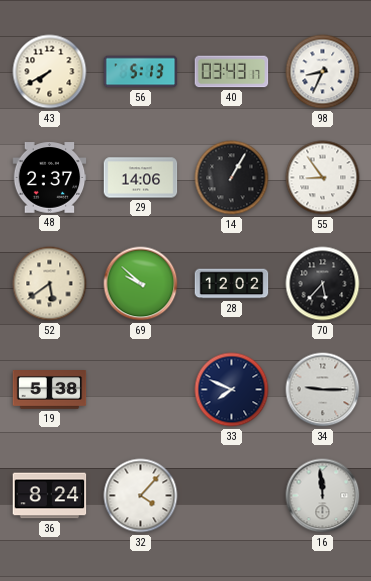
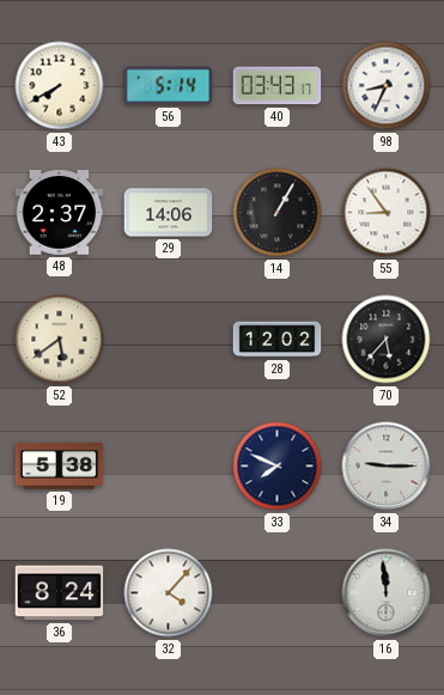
56: 5:13 -> 5:14 (169, 86)
69: 9:52 -> none (141, 284)
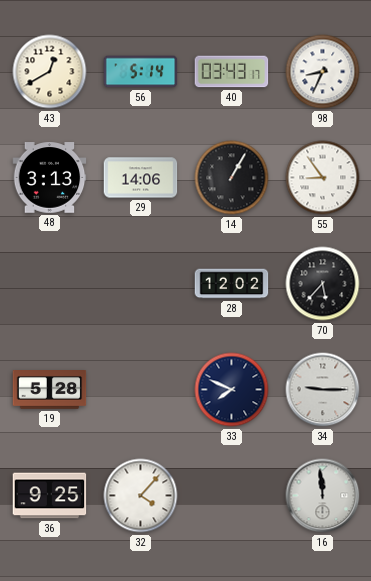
43: 7:40 -> 12:40 (50, 72)
48: 2:37 -> 3:13 (50, 178)
52: 5:39 -> none (60, 340)
19: 5:38 -> 5:28 (50, 390)
36: 8:24 -> 9:25 (50, 496)
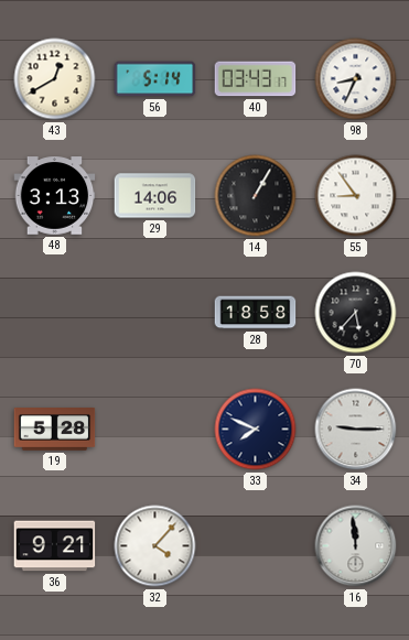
28: 12:02 -> 18:58 (256, 313)
36: 9:25 -> 9:21 (55, 546)
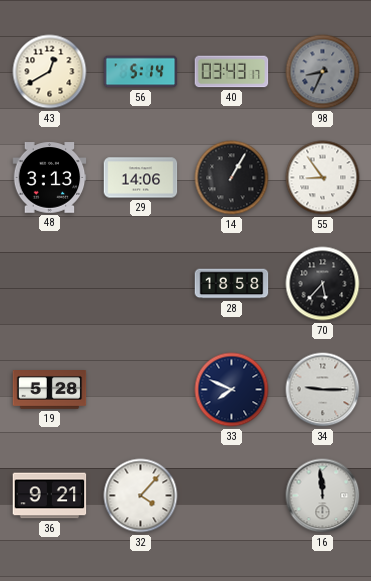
98 dial: white -> grey (323, 72)
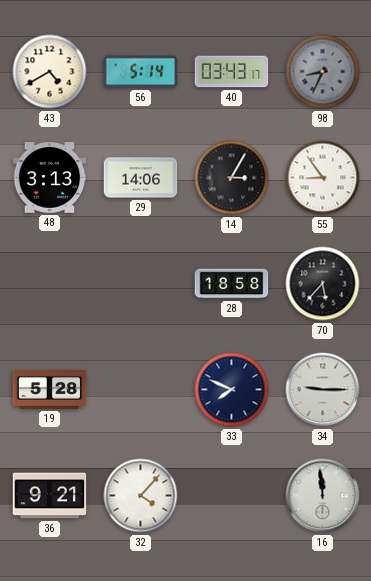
43: 12:40 -> 4:40 (50, 72)
14: 1:05 -> 3:05 (232, 178)
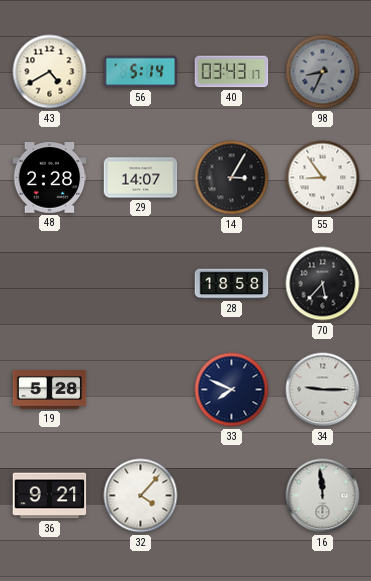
48: 3:13 -> 2:28 (50, 178)
29: 14:06 -> 14:07 (141, 178)
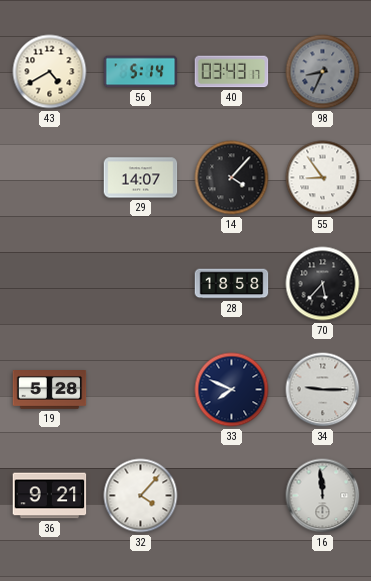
48: 2:28 -> none (50, 178)
14: 3:05 -> 4:07 (232, 178)
